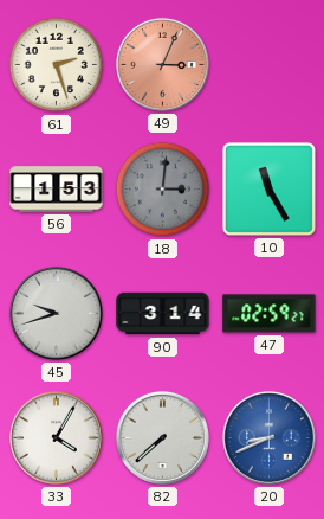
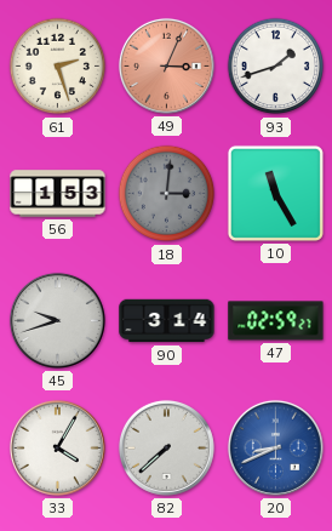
93: none -> 1:42 (276, 67)
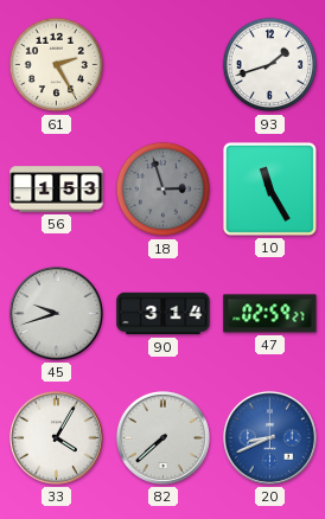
61: 2:27 -> 2:25 (57, 65)
49: 3:04 -> none (166, 65)
18: 3:01 -> 2:57 (164, 190)
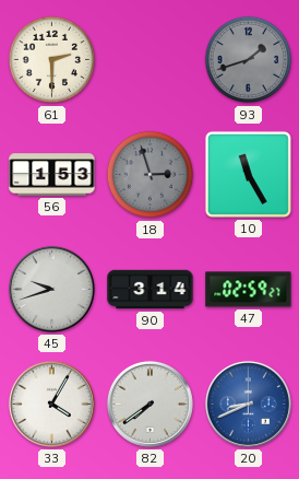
61: 2:25 -> 2:30 (52, 60)
93 dial: white -> grey (249, 60)
82: 7:38 -> 7:39 (149, 404)
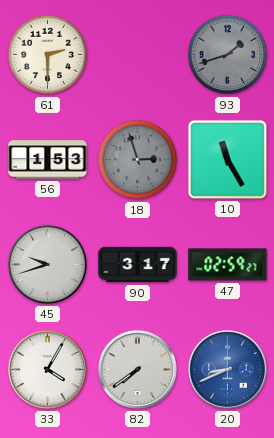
90: 3:14 -> 3:17 (138, 265)
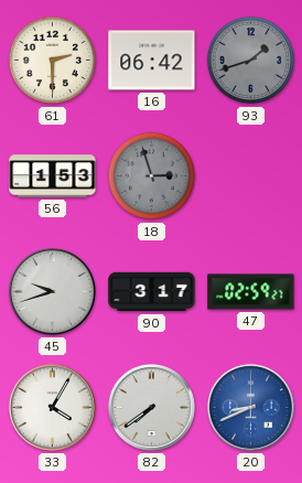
16: none -> 06:42 (152, 61)
10: 11:25 -> none (227, 159)
